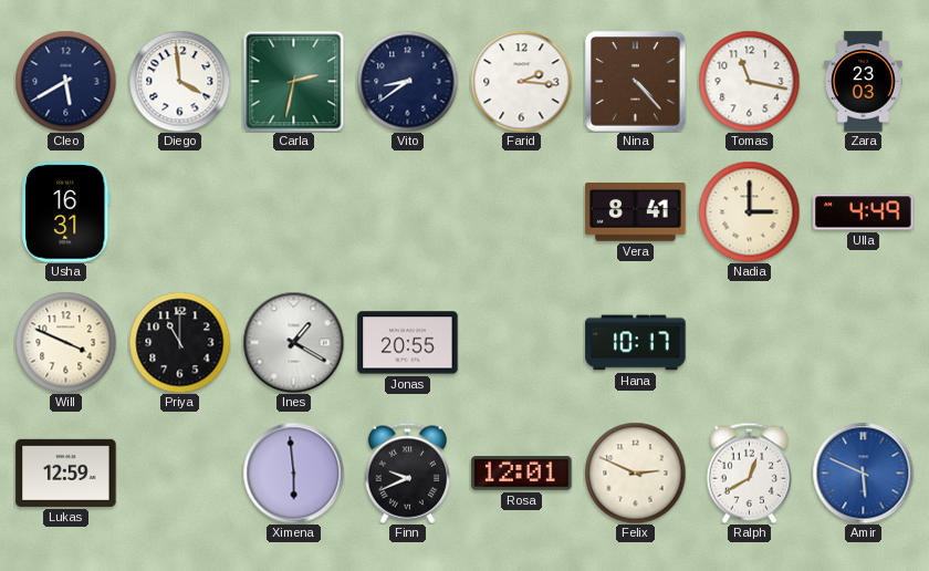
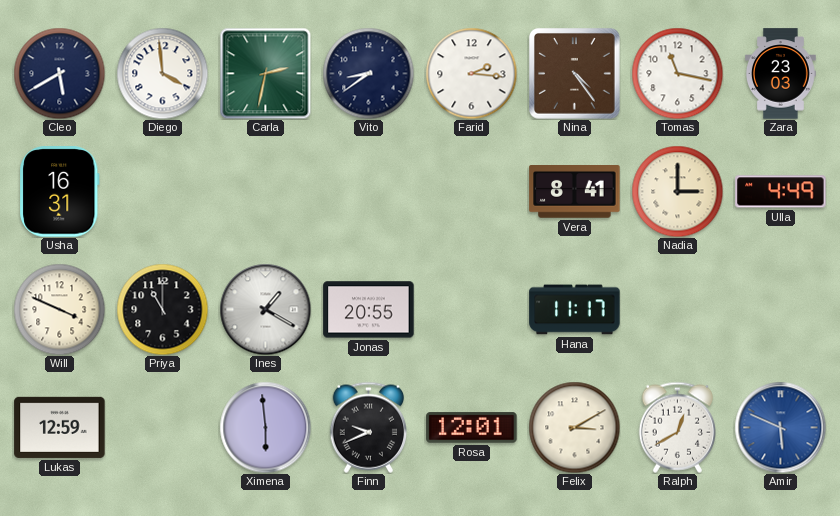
Nina: 4:23 -> 4:24 (575, 74)
Hana: 10:17 -> 11:17 (575, 310)
Felix: 2:49 -> 3:10 (574, 427)
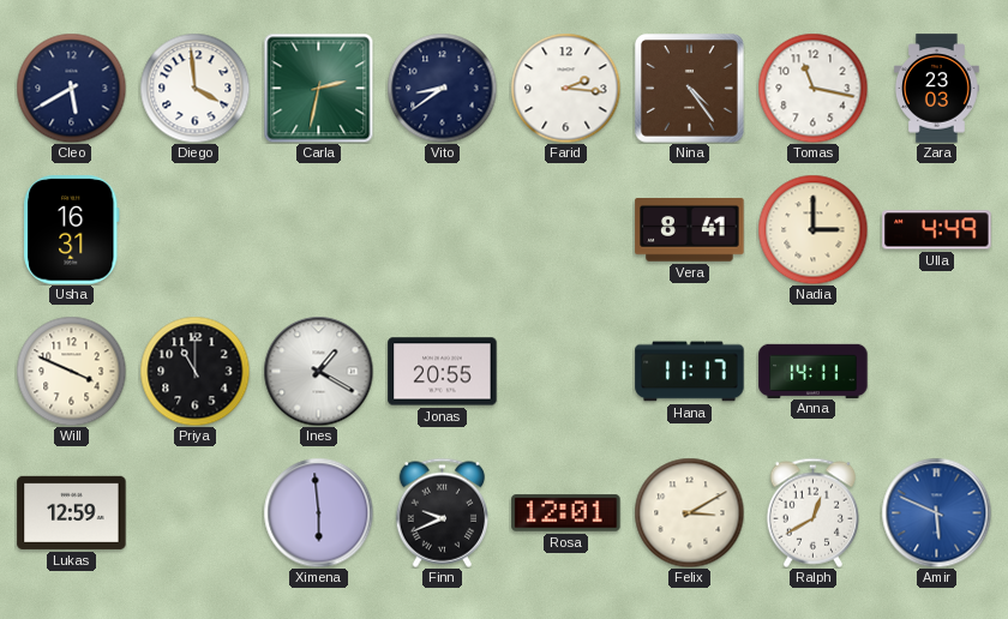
Anna: none -> 14:11 (814, 371)
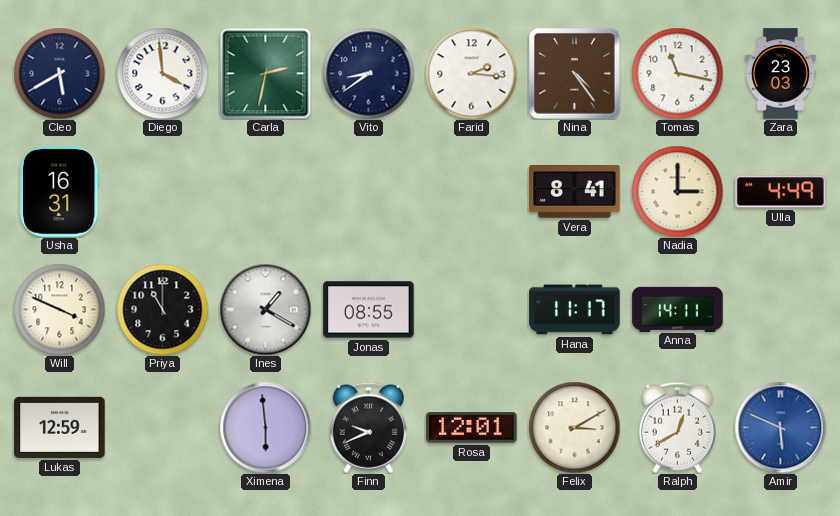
Jonas: 20:55 -> 08:55 (369, 310)
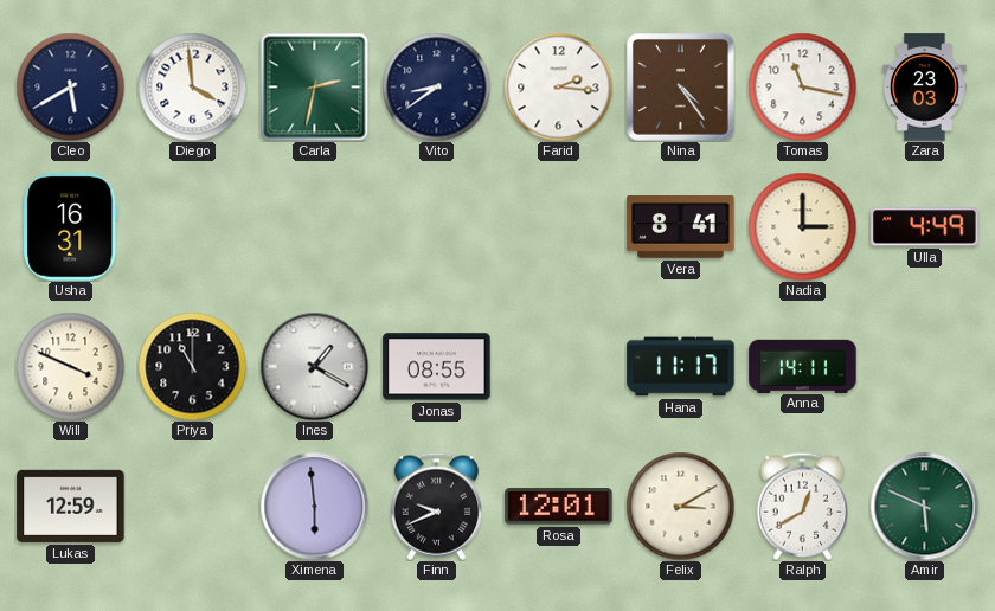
Amir dial: blue -> green (924, 506)
